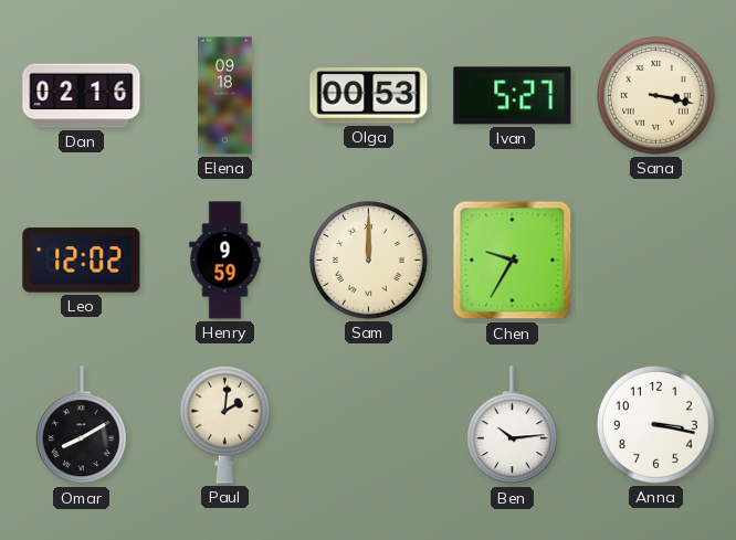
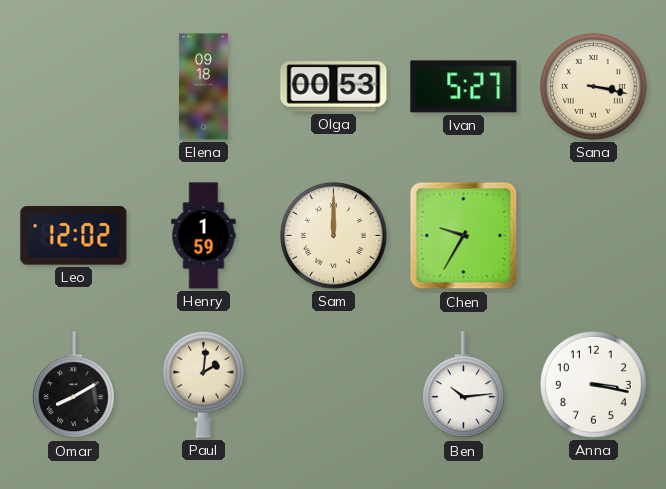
Dan: 02:16 -> none (82, 96)
Henry: 9:59 -> 1:59 (204, 236)
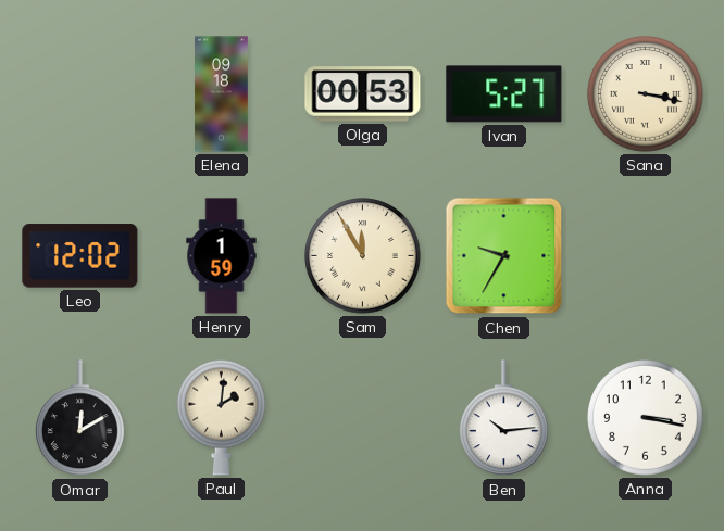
Sam: 12:00 -> 11:55 (363, 256)
Omar: 8:10 -> 12:10 (80, 418)
